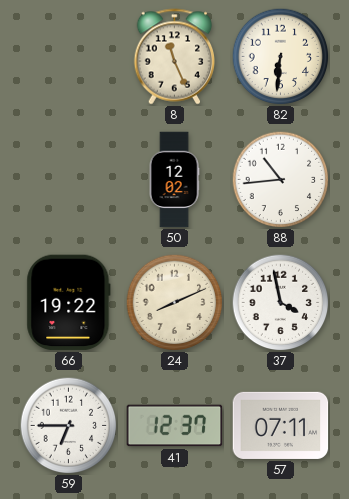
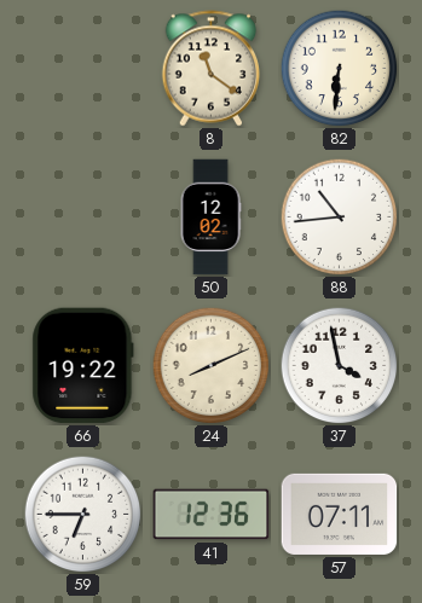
8: 11:26 -> 11:21 (212, 69)
41: 12:37 -> 12:36 (212, 515)
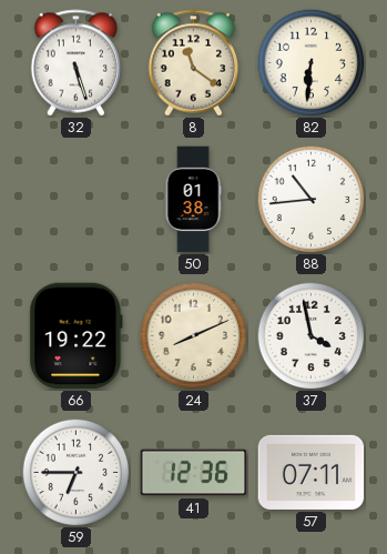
32: none -> 5:27 (77, 63)
50: 12:02 -> 01:38 (193, 200)
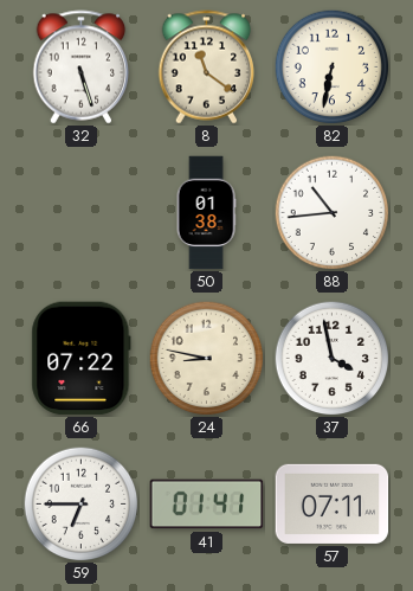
82: 6:31 -> 6:32 (331, 66)
66: 19:22 -> 07:22 (82, 359)
24: 8:11 -> 8:47 (206, 358)
41: 12:36 -> 01:41 (207, 505)
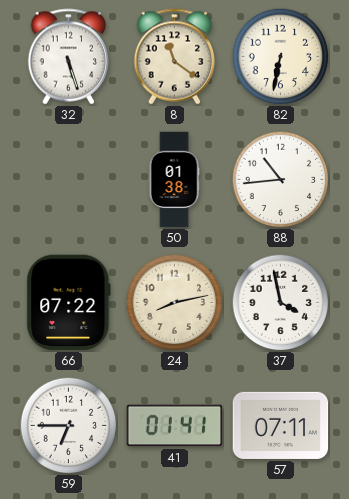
24: 8:47 -> 8:13 (174, 302)
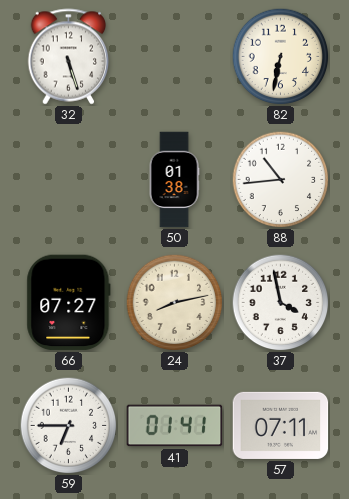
8: 11:21 -> none (175, 57)
66: 07:22 -> 07:27 (69, 303)
